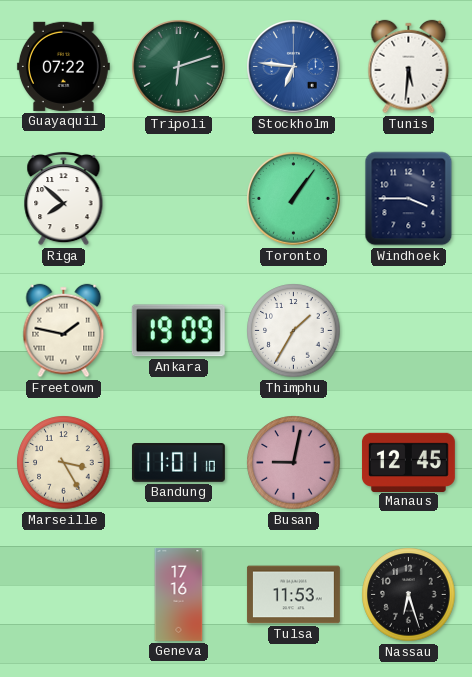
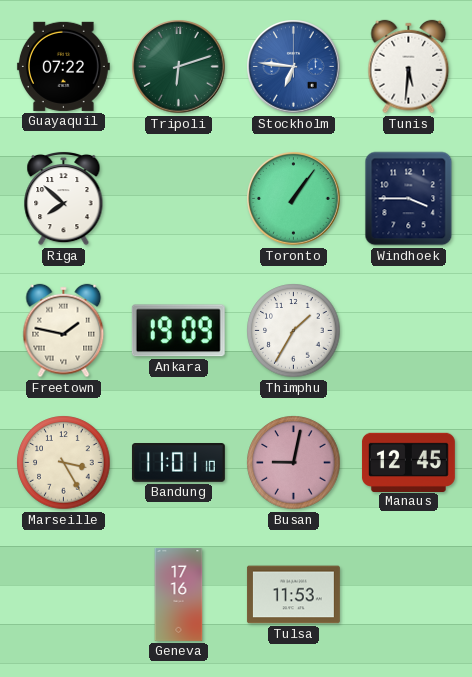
Nassau: 6:27 -> none (409, 595)
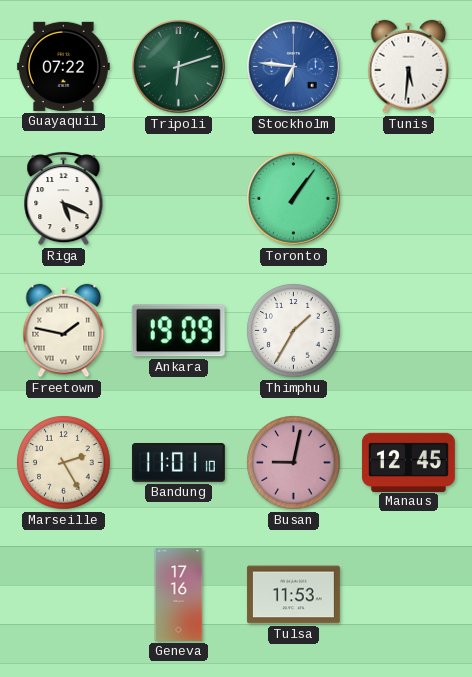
Riga: 7:52 -> 5:19 (64, 198)
Windhoek: 3:45 -> none (409, 199)
Marseille: 3:25 -> 2:25 (64, 463)
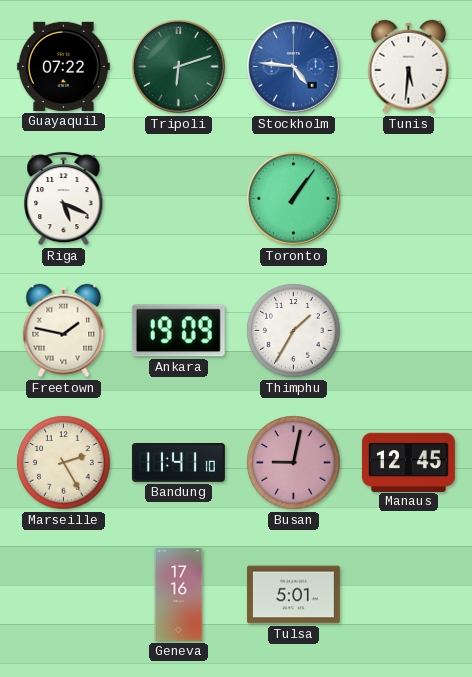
Stockholm: 6:46 -> 4:46 (294, 67)
Bandung: 11:01 -> 11:41 (178, 463)
Tulsa: 11:53 -> 5:01 (293, 595)
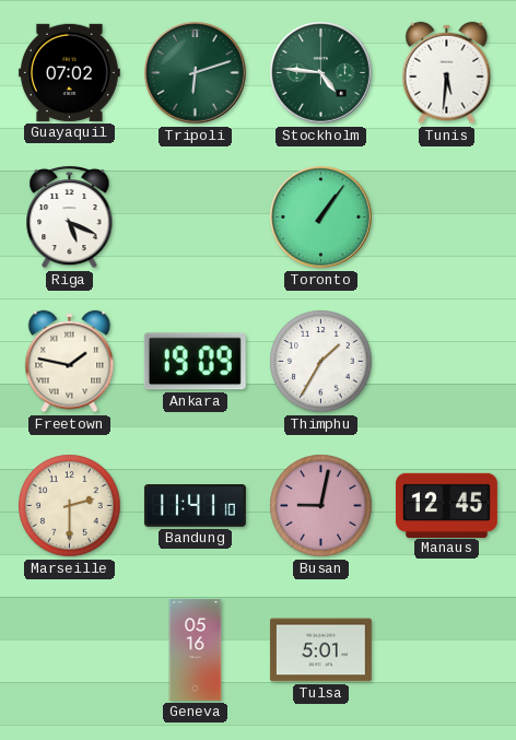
Guayaquil: 07:22 -> 07:02 (69, 72)
Stockholm dial: blue -> green (321, 73)
Marseille: 2:25 -> 2:30 (70, 506)
Geneva: 17:16 -> 05:16 (196, 649)
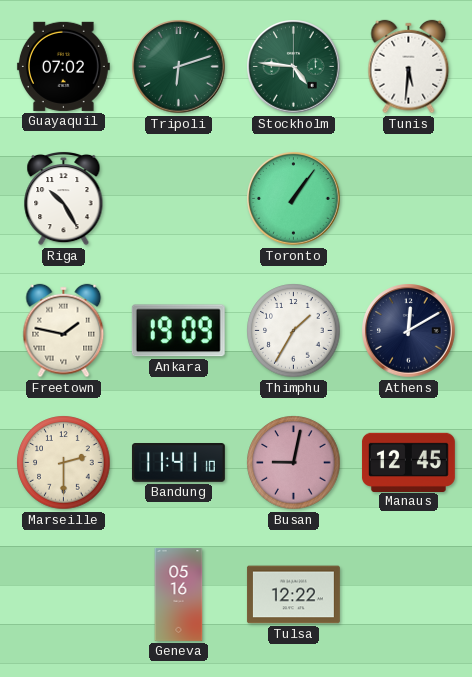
Riga: 5:19 -> 10:25 (64, 198)
Athens: none -> 12:10 (409, 331)
Tulsa: 5:01 -> 12:22 (293, 595)
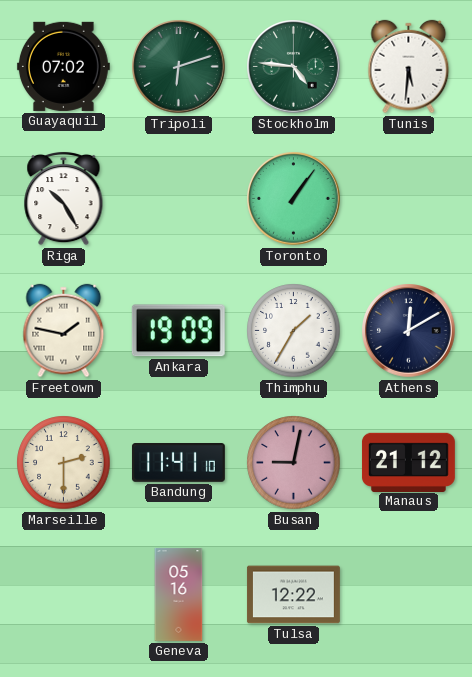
Manaus: 12:45 -> 21:12 (408, 462)
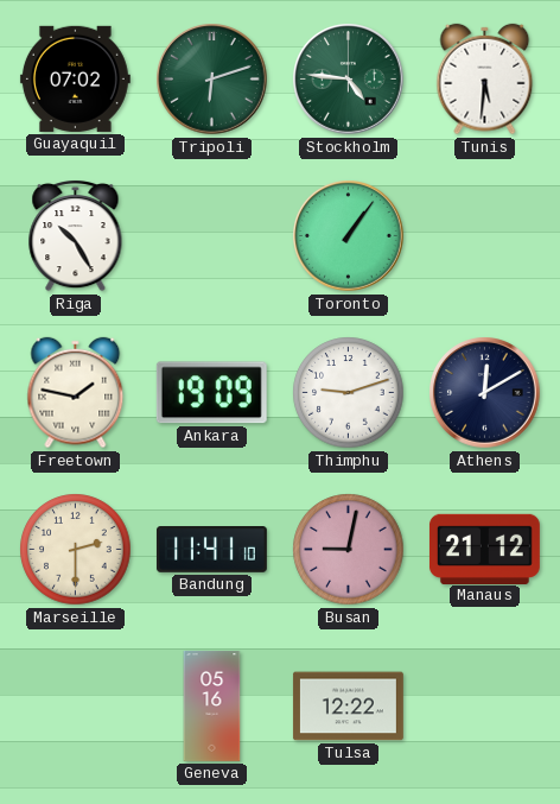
Thimphu: 1:35 -> 9:12 (349, 393)
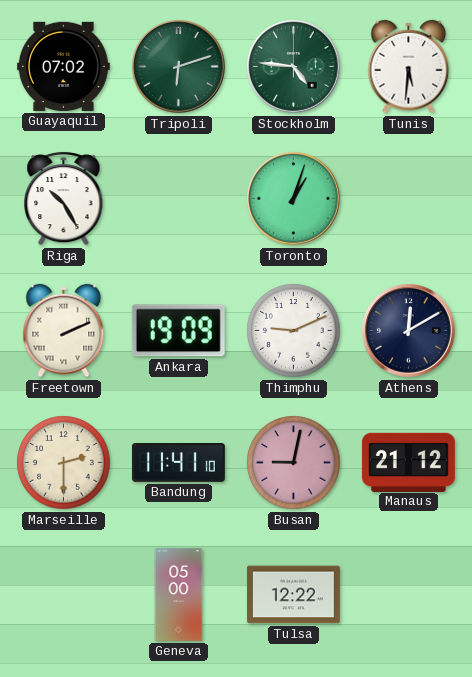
Toronto: 1:06 -> 1:03 (294, 199)
Freetown: 1:47 -> 2:11 (64, 331)
Thimphu: 9:12 -> 9:11 (294, 331)
Geneva: 05:16 -> 05:00 (179, 594)
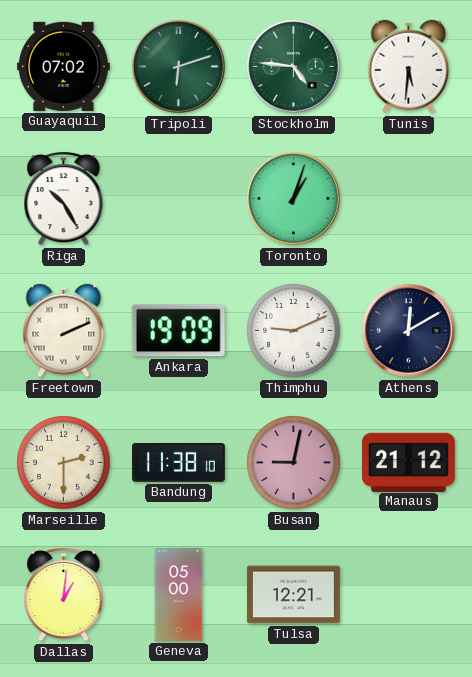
Bandung: 11:41 -> 11:38 (178, 463)
Dallas: none -> 1:01 (64, 594)
Tulsa: 12:22 -> 12:21 (293, 595)
